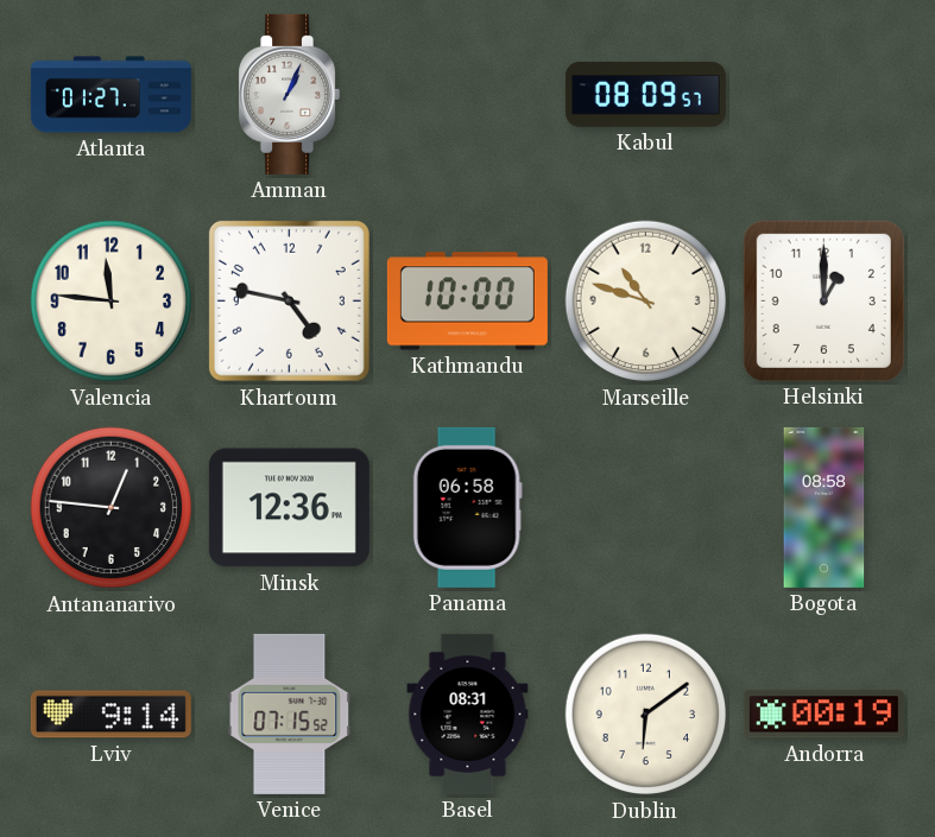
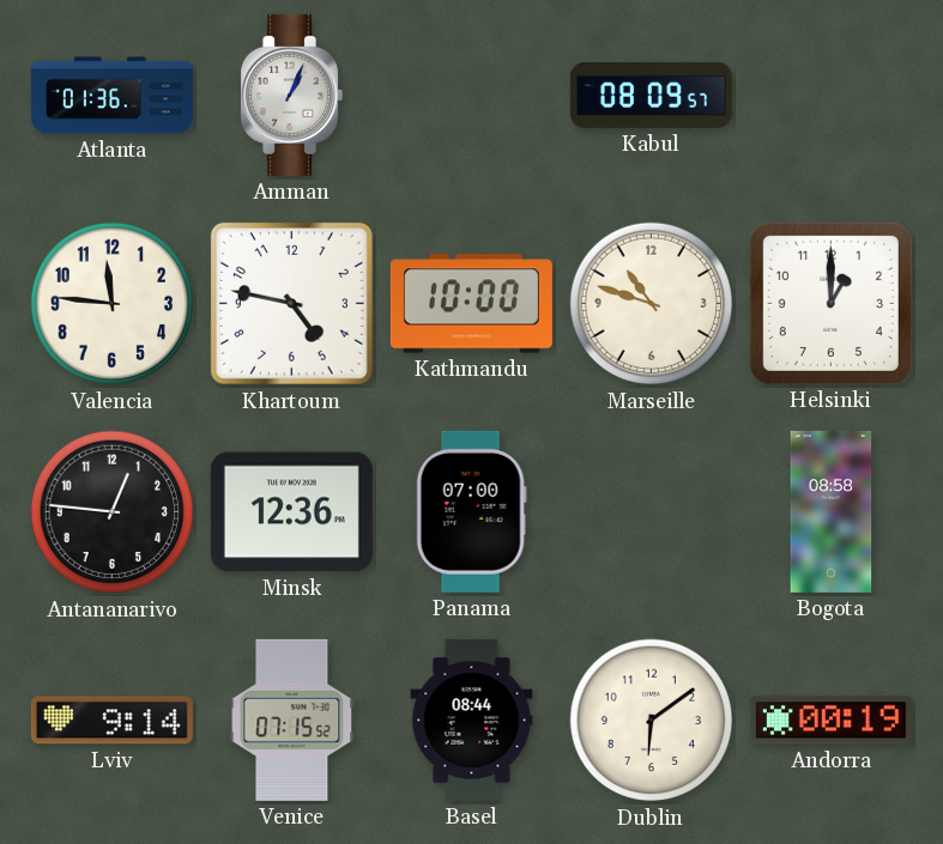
Atlanta: 01:27 -> 01:36 (111, 96)
Panama: 06:58 -> 07:00 (471, 511)
Basel: 08:31 -> 08:44 (472, 719)
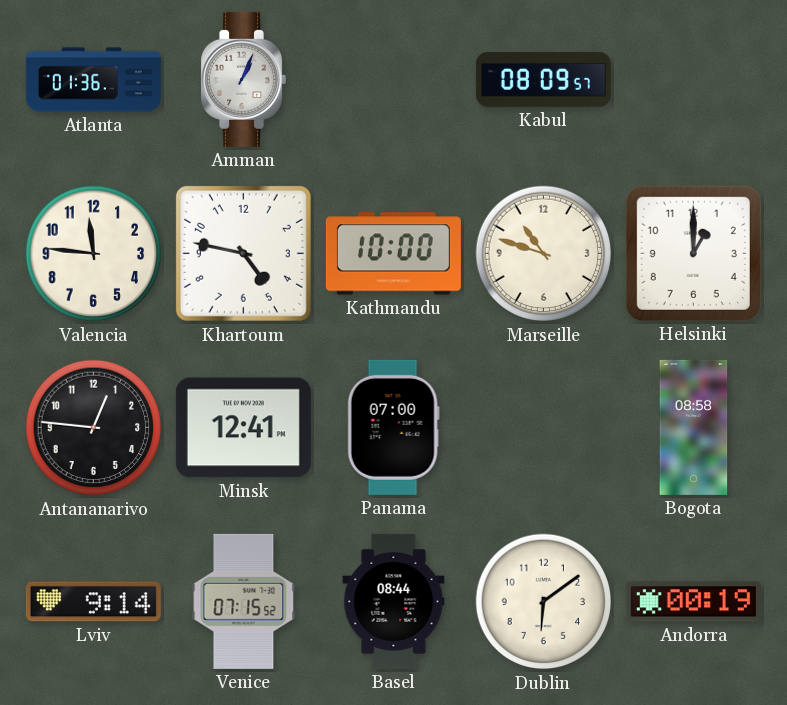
Minsk: 12:36 -> 12:41 (243, 428)
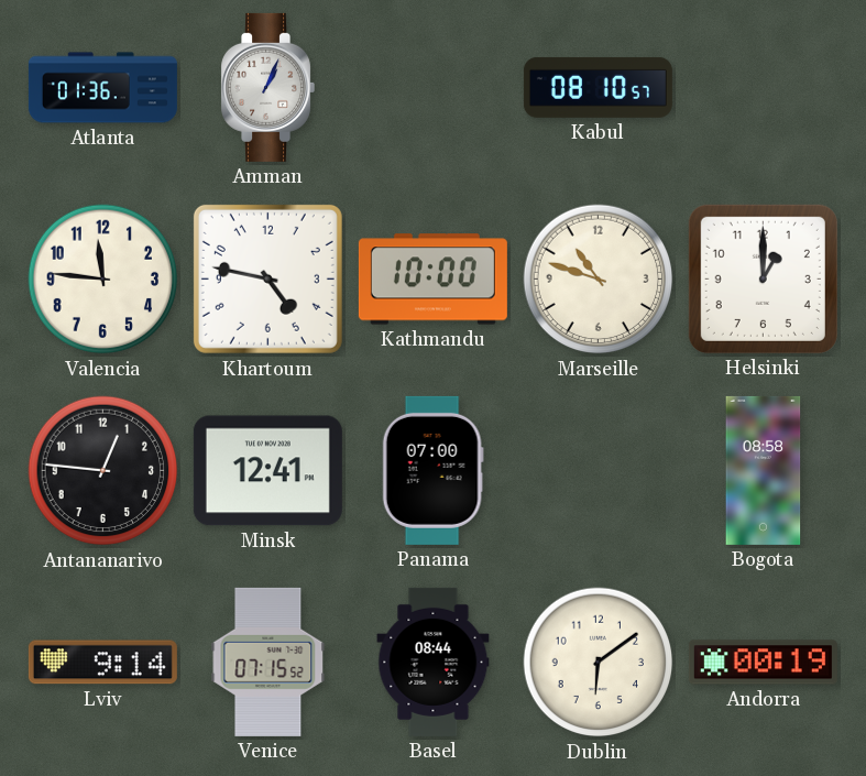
Kabul: 08:09 -> 08:10 (598, 87)
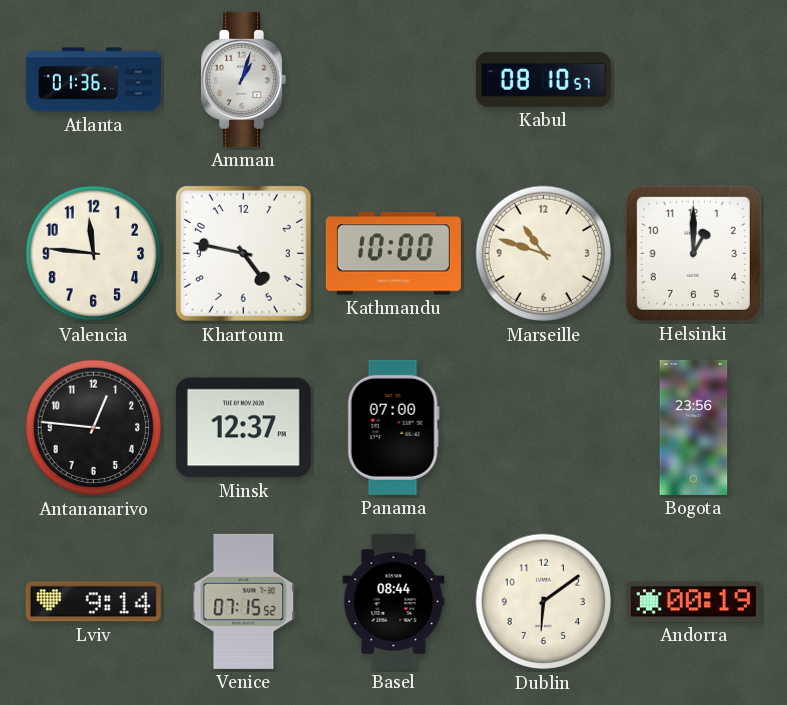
Amman: 1:04 -> 1:03 (243, 79)
Minsk: 12:41 -> 12:37 (243, 428)
Bogota: 08:58 -> 23:56 (694, 427)
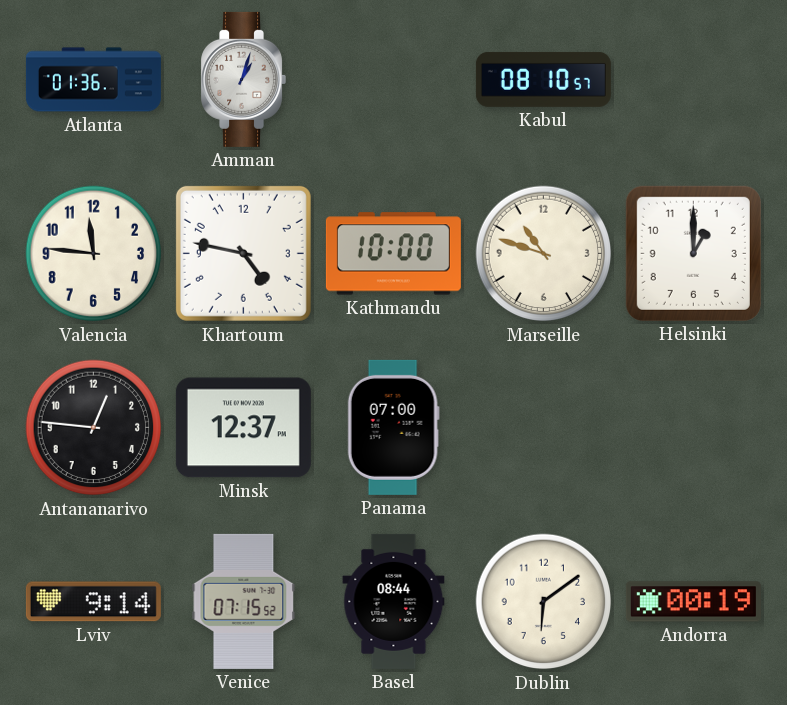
Bogota: 23:56 -> none (694, 427)
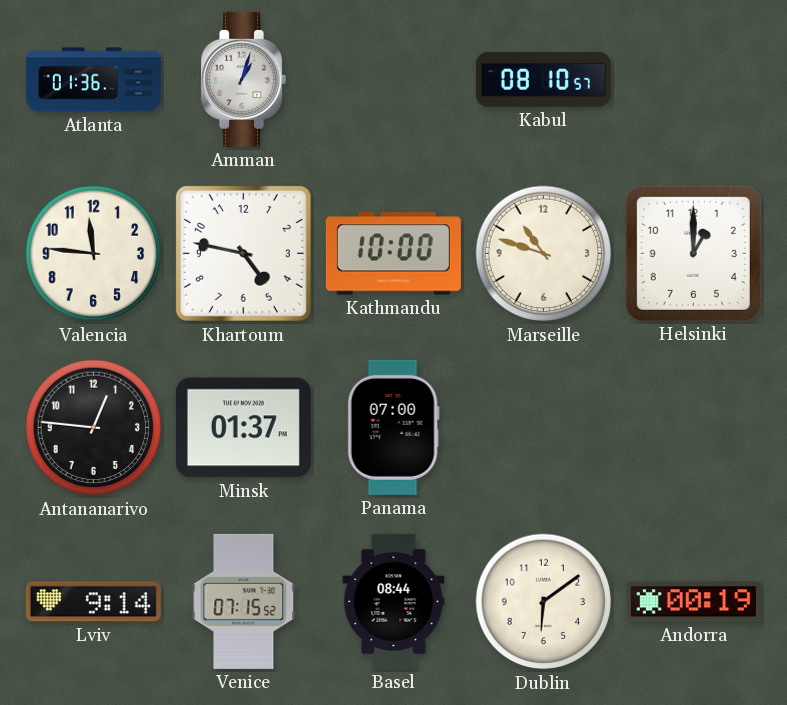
Minsk: 12:37 -> 01:37 (243, 428)
